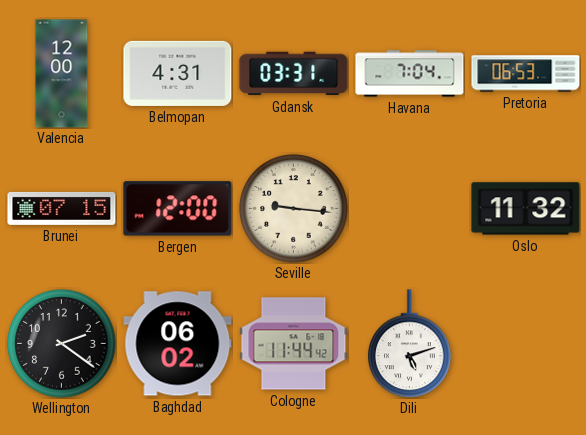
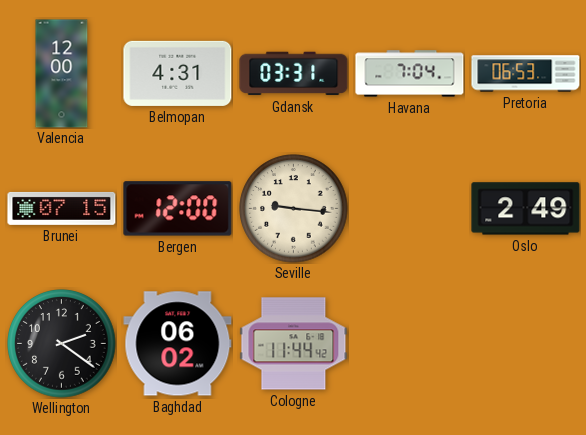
Oslo: 11:32 -> 2:49 (526, 209)
Dili: 5:12 -> none (410, 344)
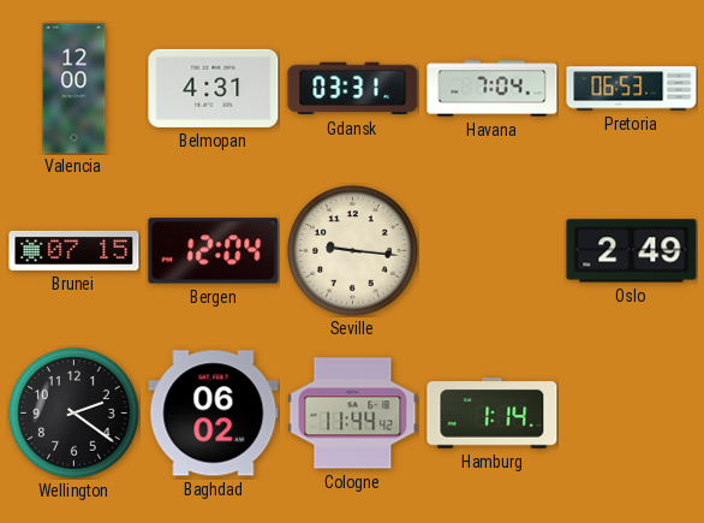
Bergen: 12:00 -> 12:04 (214, 251)
Hamburg: none -> 1:14 (493, 414)
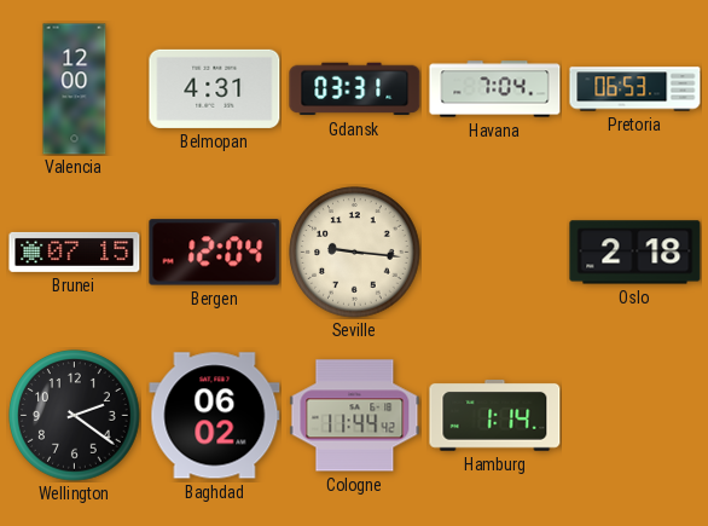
Oslo: 2:49 -> 2:18 (636, 253)
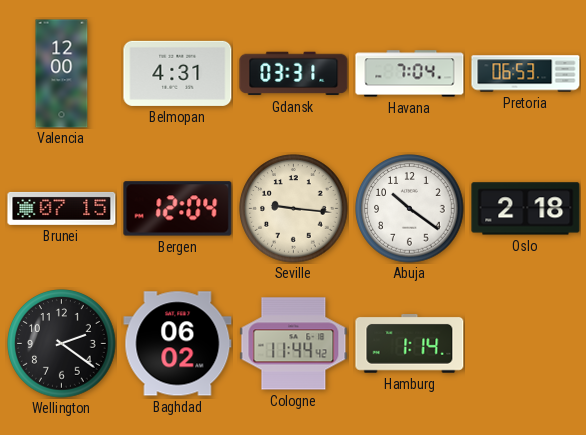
Abuja: none -> 10:21 (410, 209)
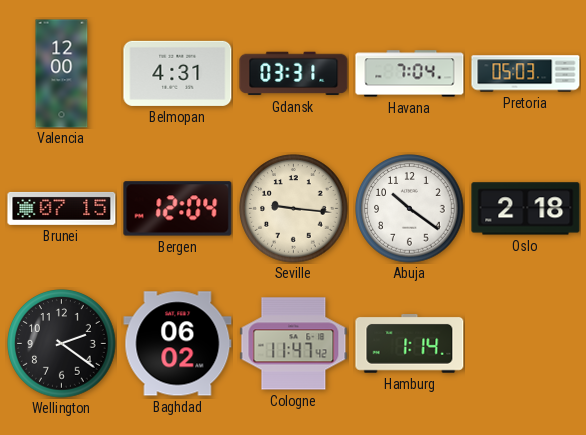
Pretoria: 06:53 -> 05:03 (526, 74)
Cologne: 11:44 -> 11:47 (294, 344)
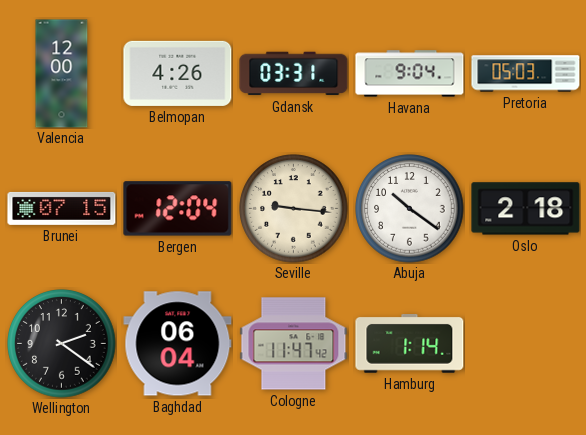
Belmopan: 4:31 -> 4:26 (178, 73)
Havana: 7:04 -> 9:04 (410, 74)
Baghdad: 06:02 -> 06:04 (178, 344)
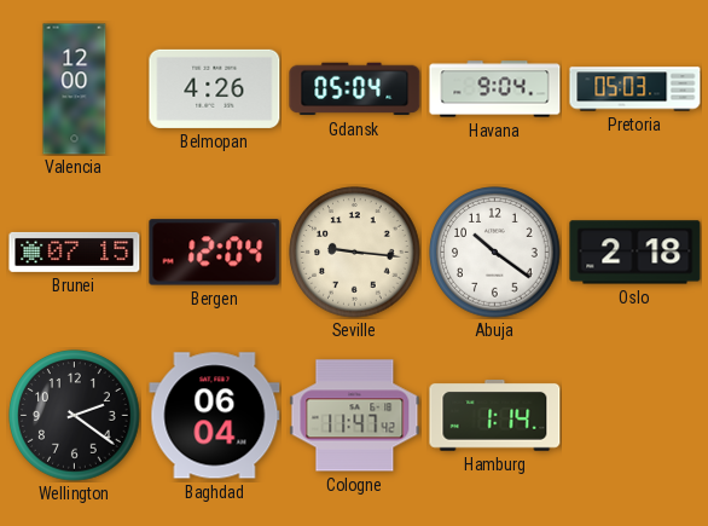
Gdansk: 03:31 -> 05:04 (355, 89)
